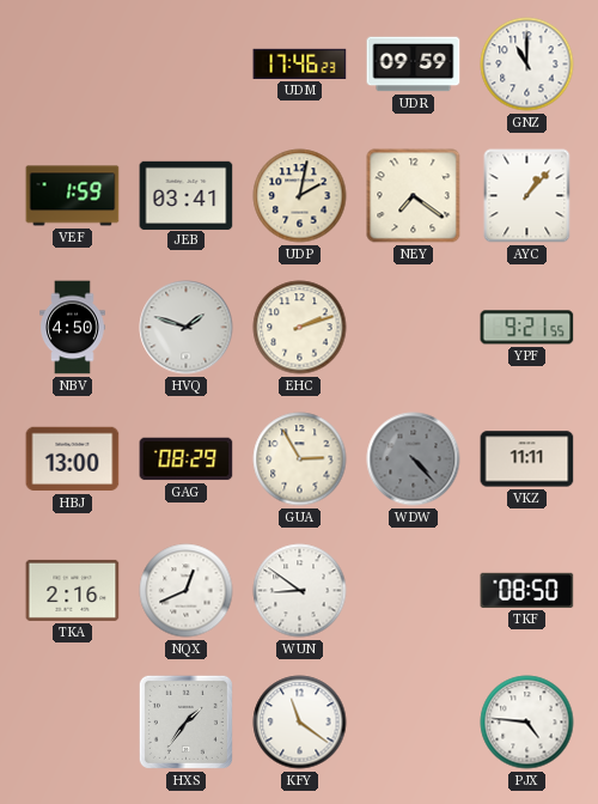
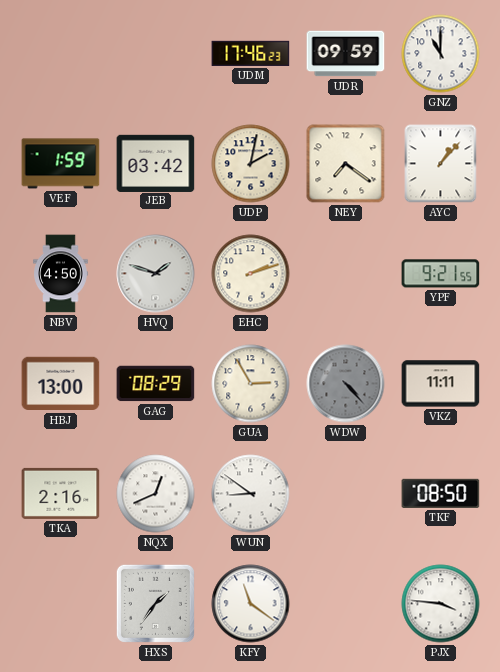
JEB: 03:41 -> 03:42 (156, 163)
PJX: 4:46 -> 3:46 (441, 604)
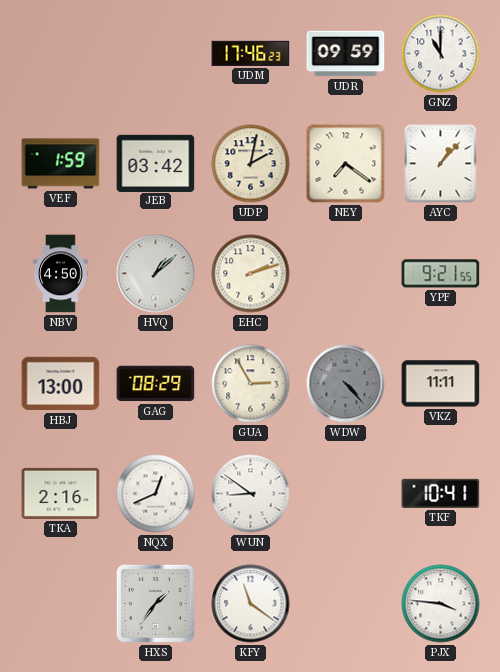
HVQ: 1:48 -> 1:08 (156, 274)
TKF: 08:50 -> 10:41 (441, 493)
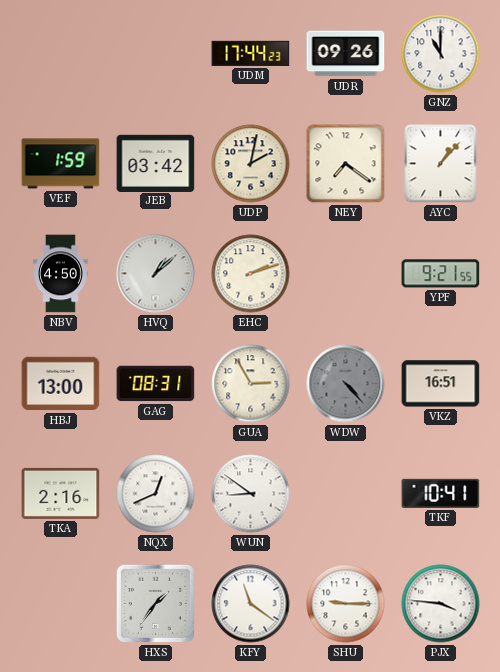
UDM: 17:46 -> 17:44 (251, 53)
UDR: 09:59 -> 09:26 (346, 54)
GAG: 08:29 -> 08:31 (156, 384)
VKZ: 11:11 -> 16:51 (441, 384)
SHU: none -> 9:15 (346, 604)
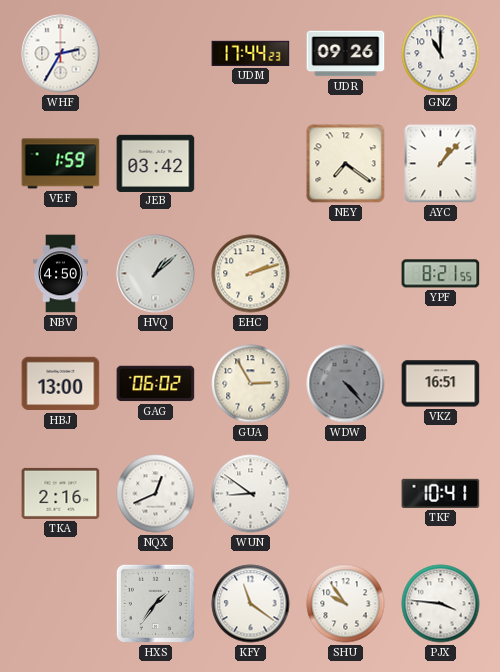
WHF: none -> 2:35 (61, 54)
UDP: 2:02 -> none (251, 164)
YPF: 9:21 -> 8:21 (441, 274)
GAG: 08:31 -> 06:02 (156, 384)
SHU: 9:15 -> 9:54 (346, 604)
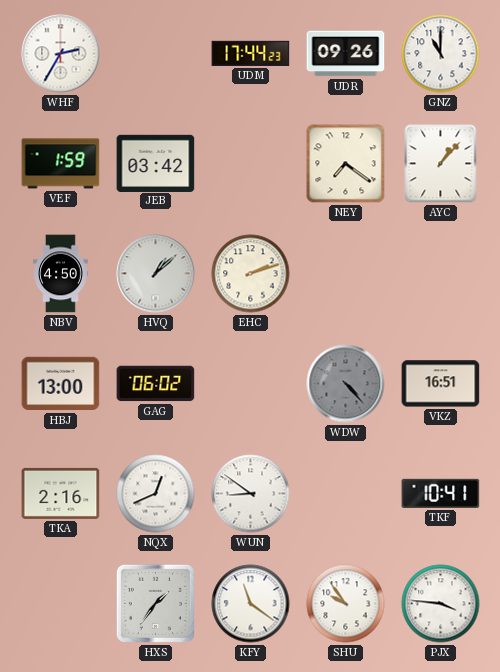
YPF: 8:21 -> none (441, 274)
GUA: 2:55 -> none (251, 384)
